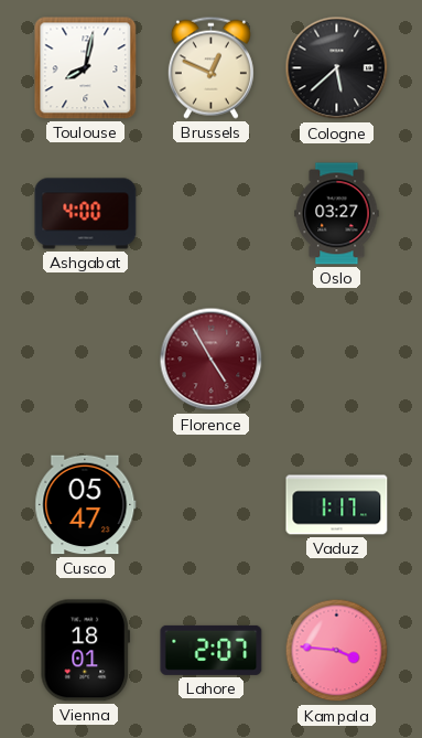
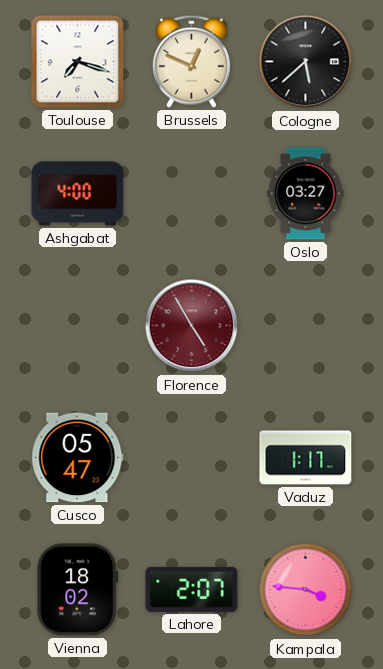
Toulouse: 8:02 -> 7:18 (78, 62)
Vienna: 18:01 -> 18:02 (77, 590)
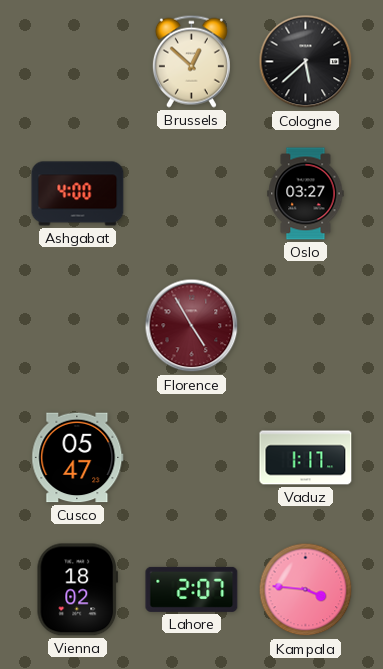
Toulouse: 7:18 -> none (78, 62)
Brussels: 12:49 -> 12:52 (191, 61)
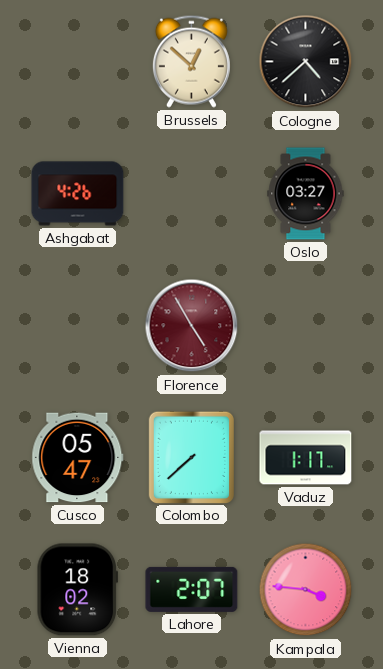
Cologne: 5:38 -> 4:38 (306, 62)
Ashgabat: 4:00 -> 4:26 (78, 194)
Colombo: none -> 7:38 (191, 457)
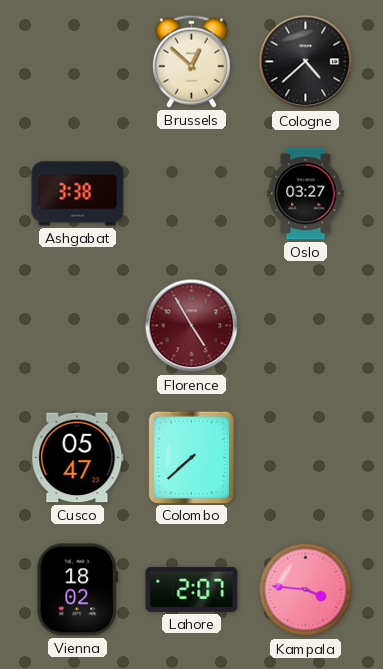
Ashgabat: 4:26 -> 3:38 (78, 194)
Vaduz: 1:17 -> none (306, 458)
